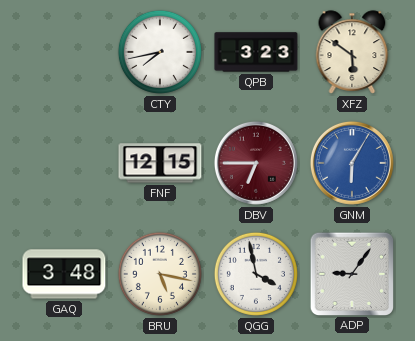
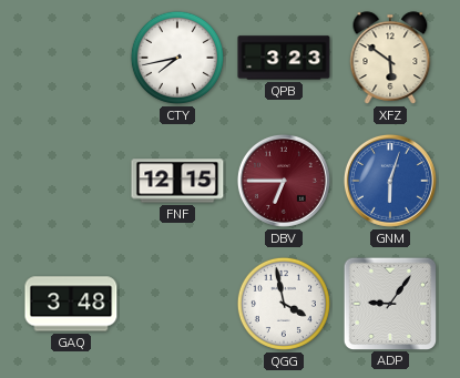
GNM: 6:05 -> 6:03 (390, 181)
BRU: 5:17 -> none (160, 274)
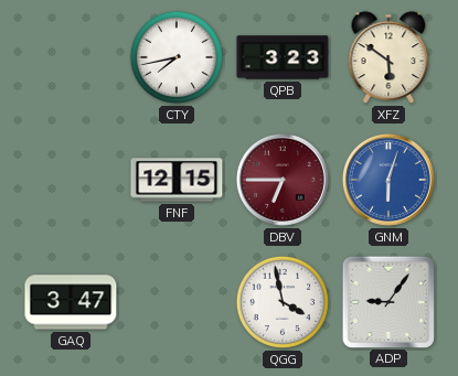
GAQ: 3:48 -> 3:47 (71, 302)
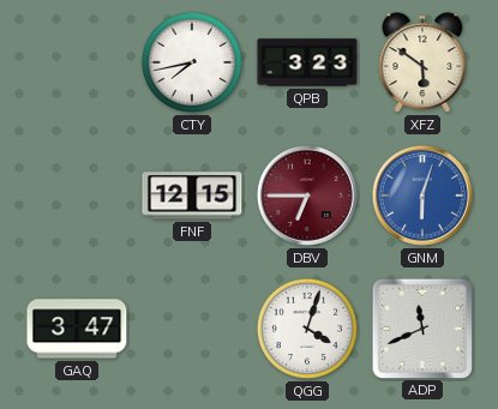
QGG: 3:58 -> 4:03 (307, 329)
ADP: 9:06 -> 11:41 (421, 327)
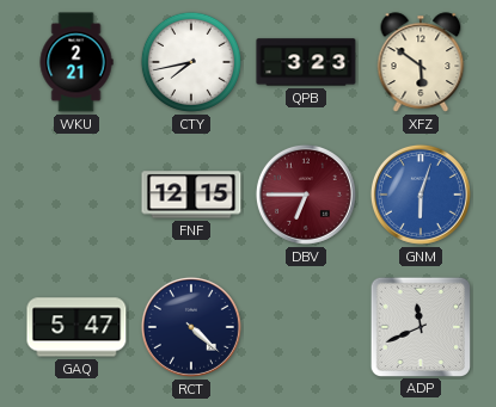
WKU: none -> 2:21 (76, 62)
GAQ: 3:47 -> 5:47 (76, 327)
RCT: none -> 4:22 (191, 327)
QGG: 4:03 -> none (307, 329)
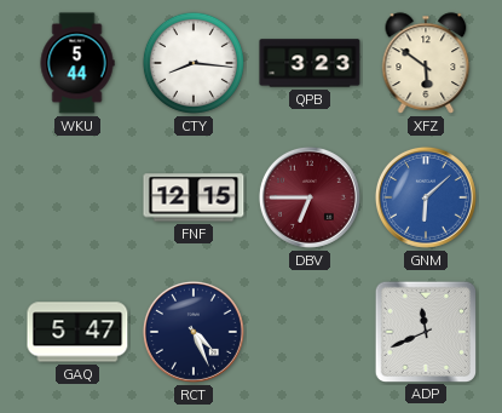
WKU: 2:21 -> 5:44 (77, 63)
CTY: 7:43 -> 8:16 (194, 63)
GNM: 6:03 -> 6:08 (426, 197)
RCT: 4:22 -> 4:26 (194, 332)
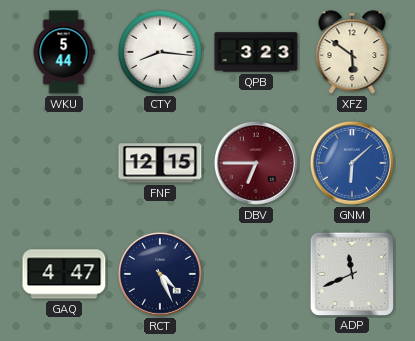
GAQ: 5:47 -> 4:47 (64, 274)
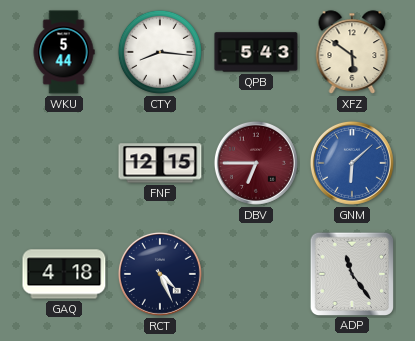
QPB: 3:23 -> 5:43 (256, 52)
GAQ: 4:47 -> 4:18 (64, 274)
ADP: 11:41 -> 11:24 (351, 273)
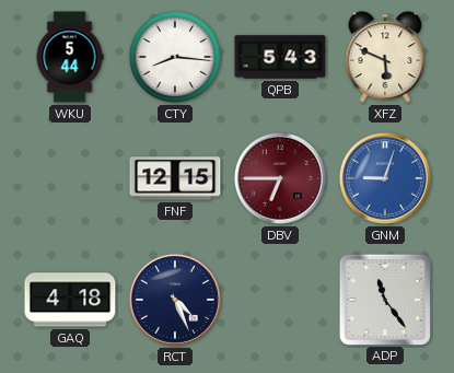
XFZ: 5:51 -> 5:49 (385, 57)
GNM: 6:08 -> 9:03 (385, 178)
